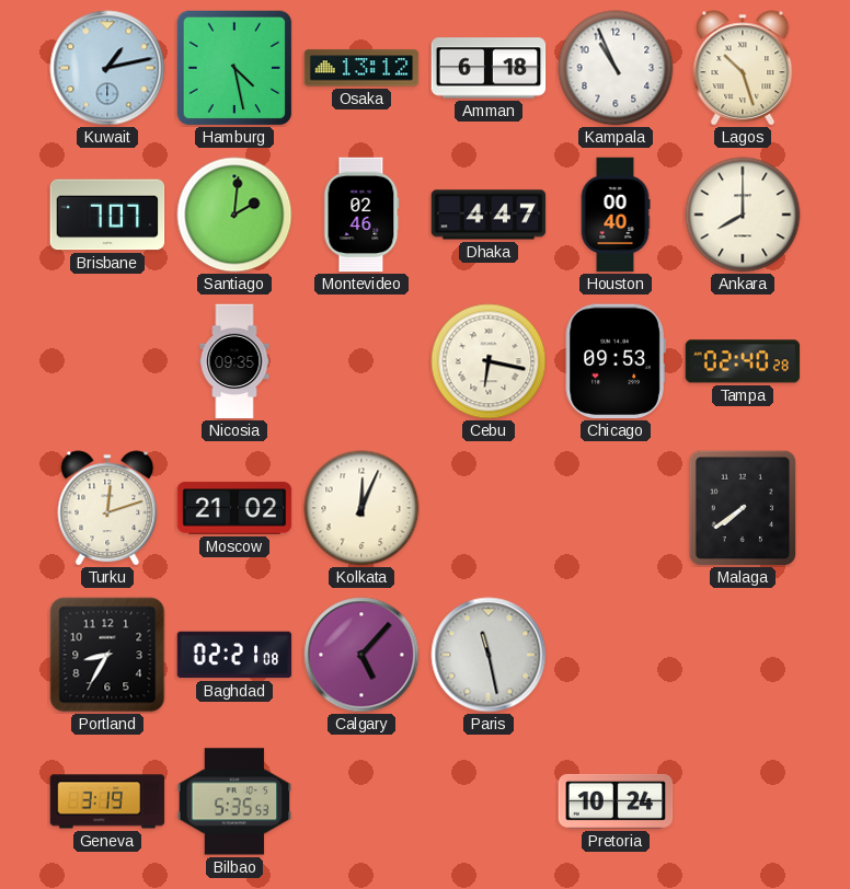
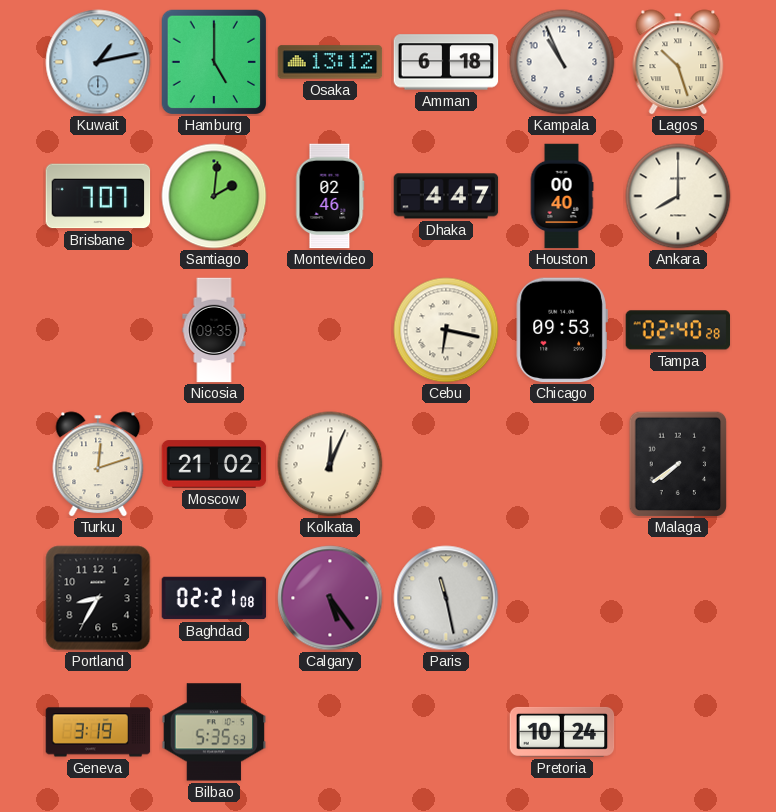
Hamburg: 4:28 -> 5:00 (214, 62)
Calgary: 5:07 -> 5:24 (330, 598)
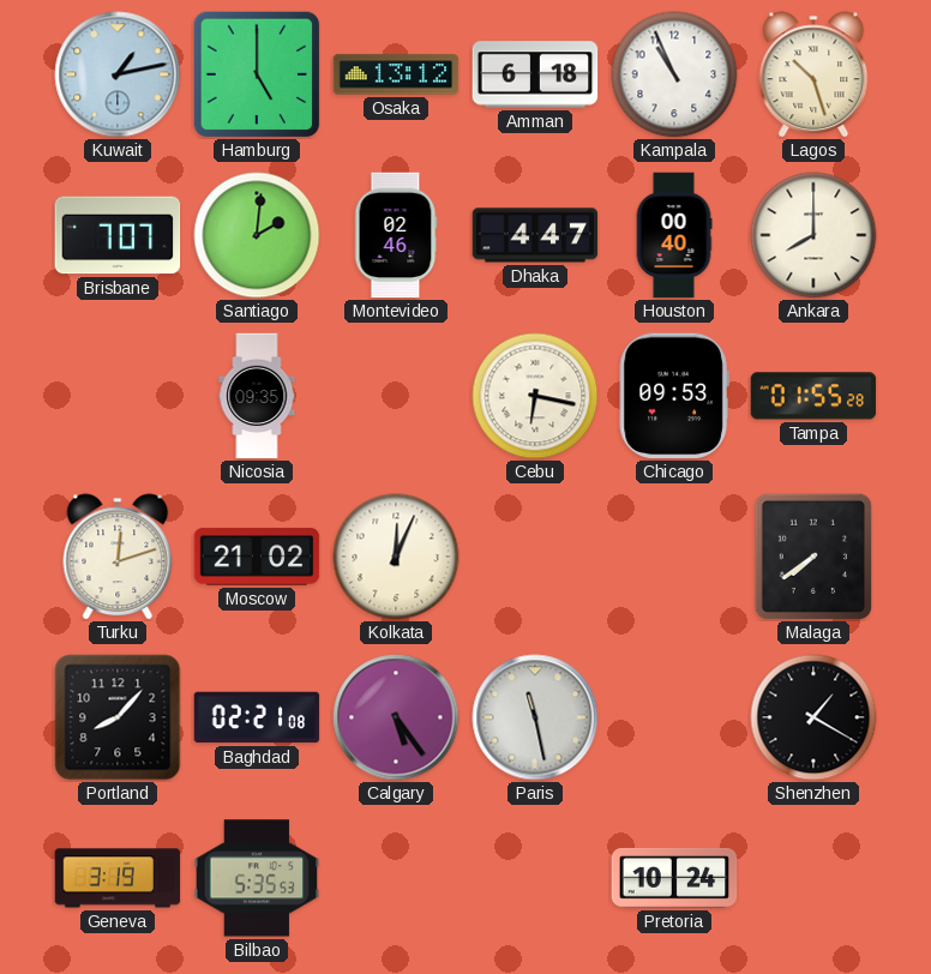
Tampa: 02:40 -> 01:55 (813, 396)
Portland: 8:35 -> 8:07 (118, 717)
Shenzhen: none -> 1:20 (813, 717)
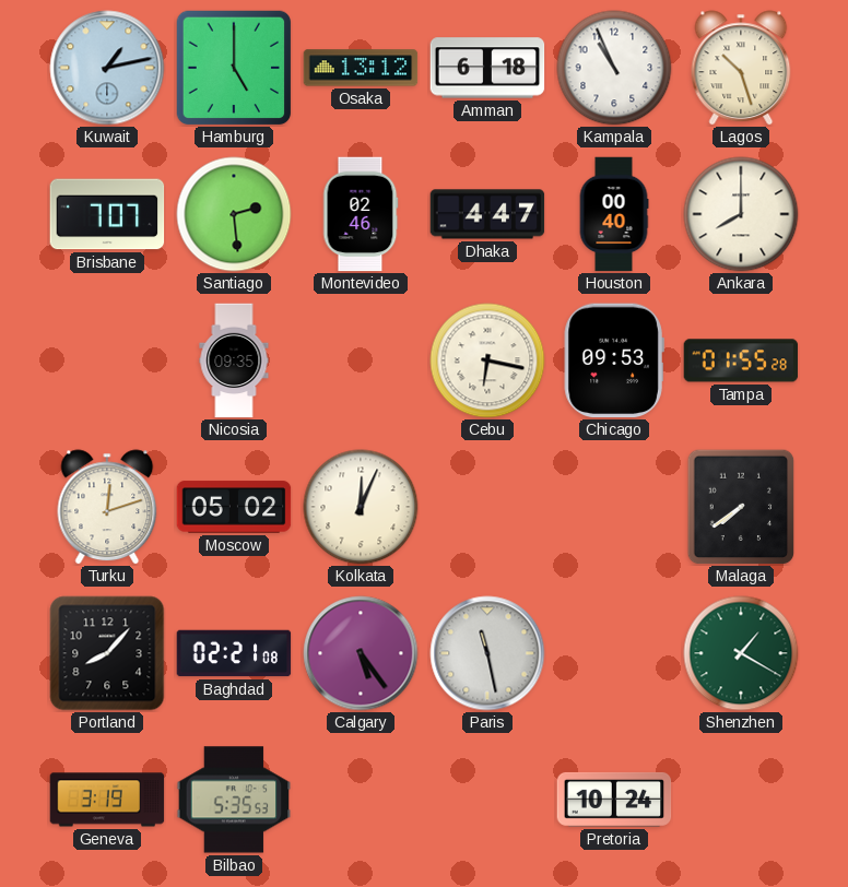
Santiago: 2:01 -> 2:29 (234, 214)
Moscow: 21:02 -> 05:02 (234, 507)
Shenzhen dial: black -> green (741, 653)
